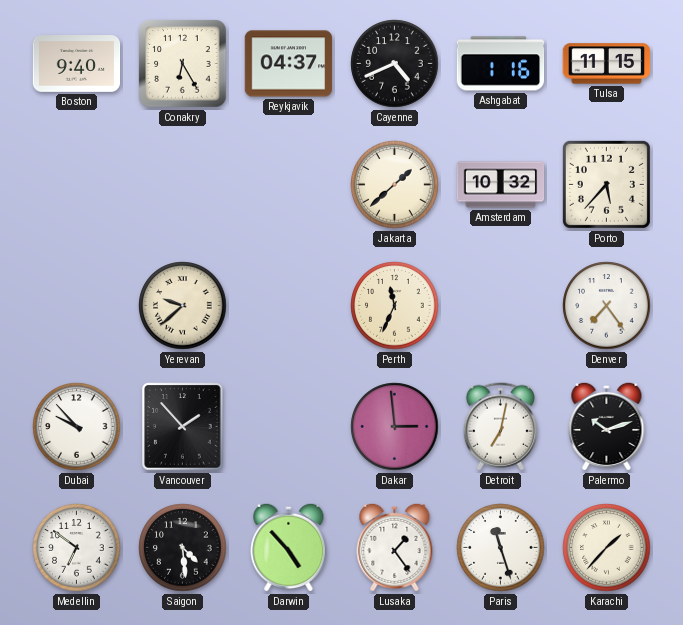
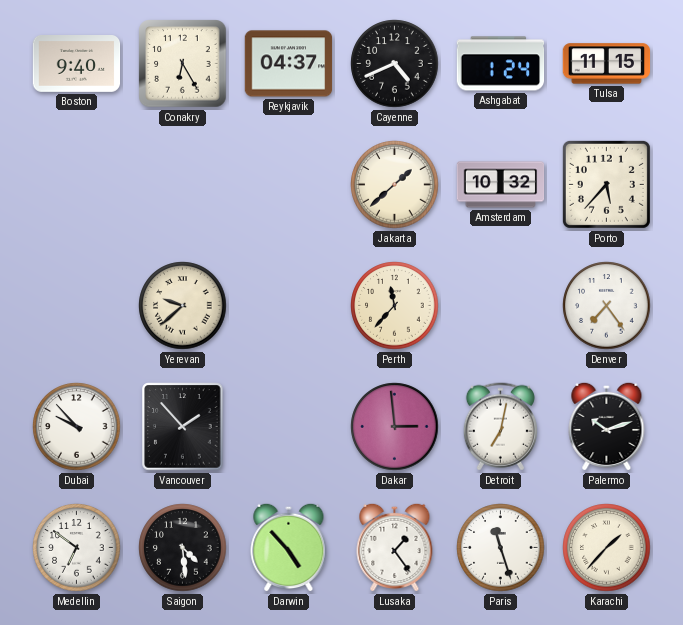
Ashgabat: 1:16 -> 1:24 (501, 64)
Perth: 11:34 -> 11:37 (395, 306)
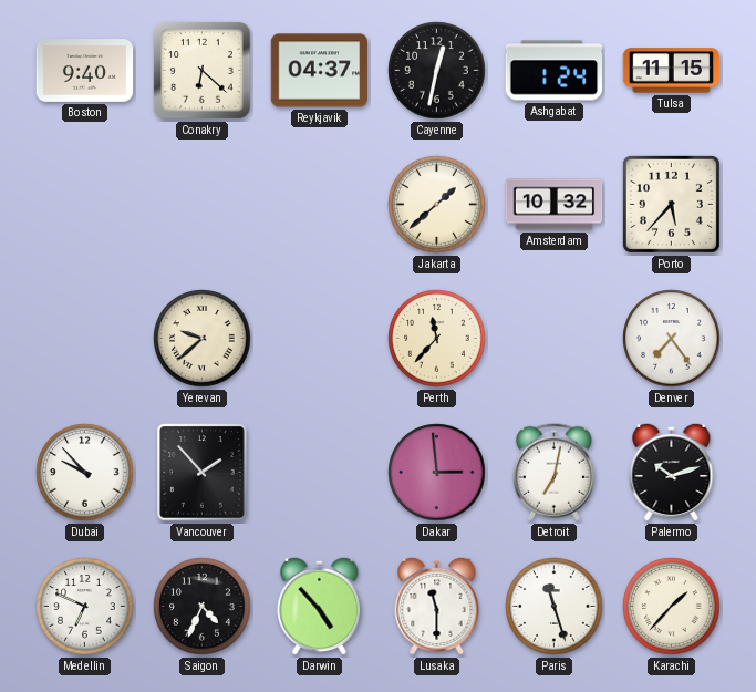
Conakry: 6:25 -> 6:22 (203, 71)
Cayenne: 4:41 -> 12:32 (437, 71)
Medellin: 6:51 -> 6:49 (85, 607)
Saigon: 4:29 -> 4:34 (203, 607)
Lusaka: 1:24 -> 11:30 (437, 606)
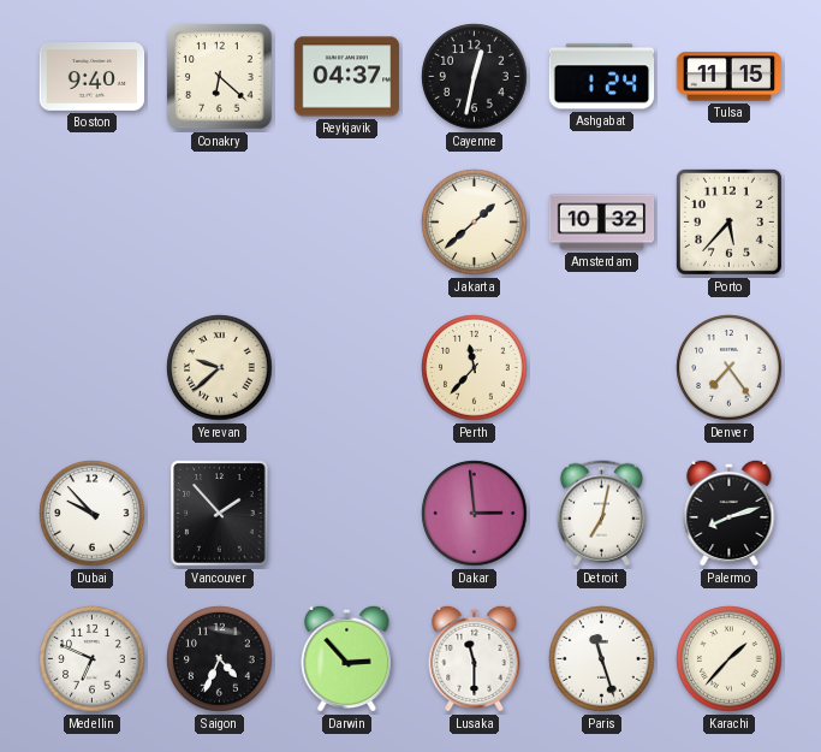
Palermo: 10:12 -> 8:12 (730, 513)
Darwin: 4:53 -> 2:53 (347, 658)
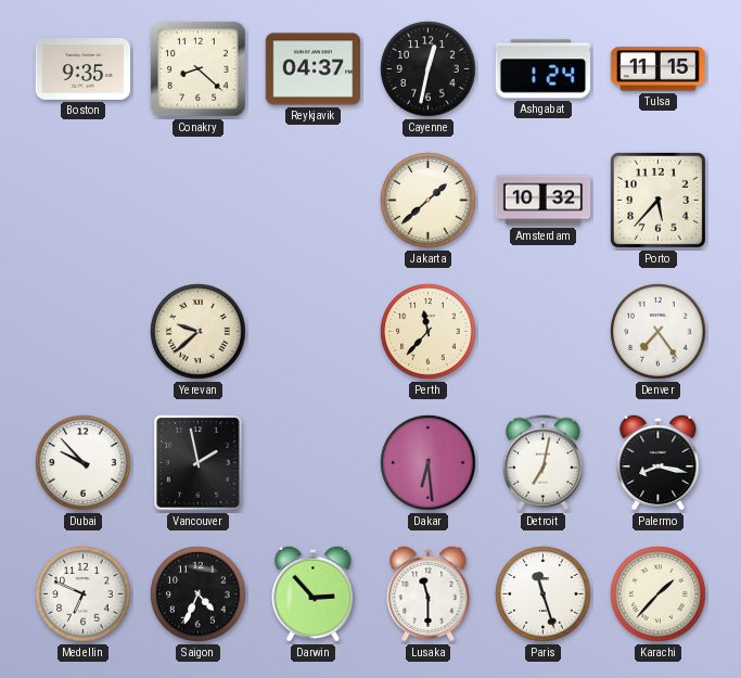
Boston: 9:40 -> 9:35 (84, 69)
Conakry: 6:22 -> 8:22 (199, 69)
Vancouver: 1:53 -> 1:58 (199, 463)
Dakar: 2:59 -> 6:29 (429, 463)
Palermo: 8:12 -> 8:17 (659, 462)
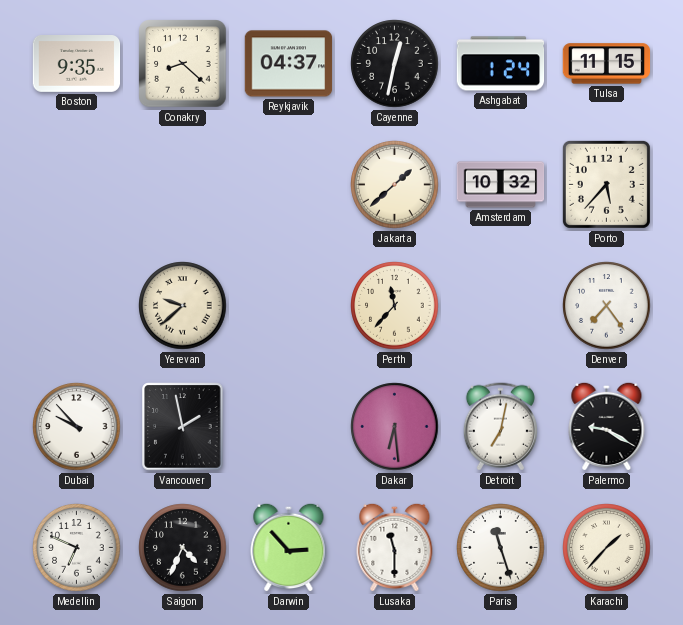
Palermo: 8:17 -> 9:20 (607, 426)
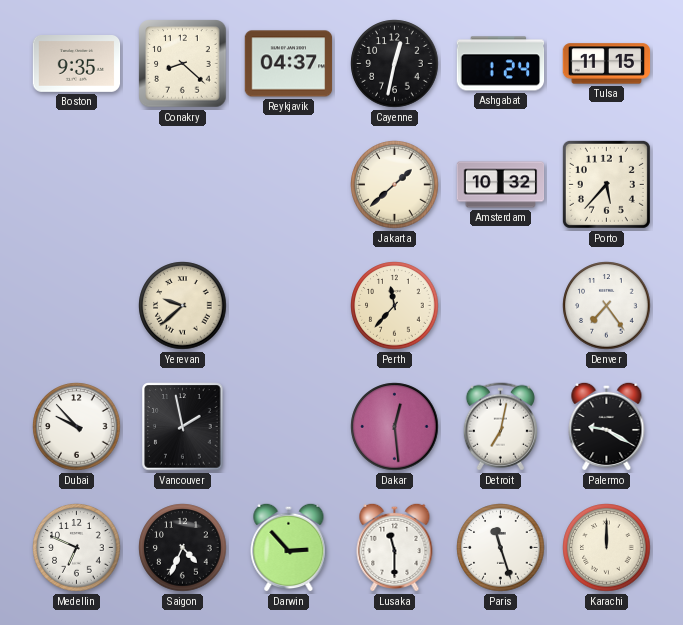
Dakar: 6:29 -> 12:29 (395, 427)
Karachi: 1:37 -> 12:00 (607, 548)
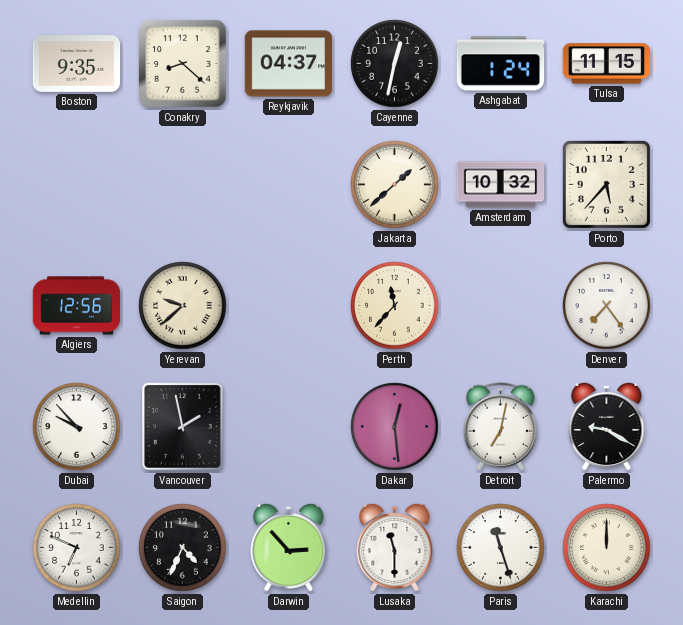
Algiers: none -> 12:56 (77, 306)
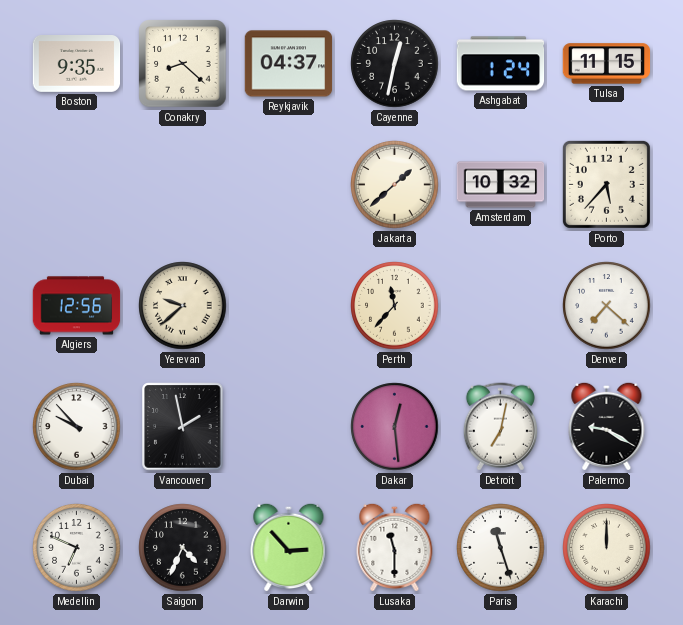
Denver: 7:24 -> 7:22 (607, 306)
